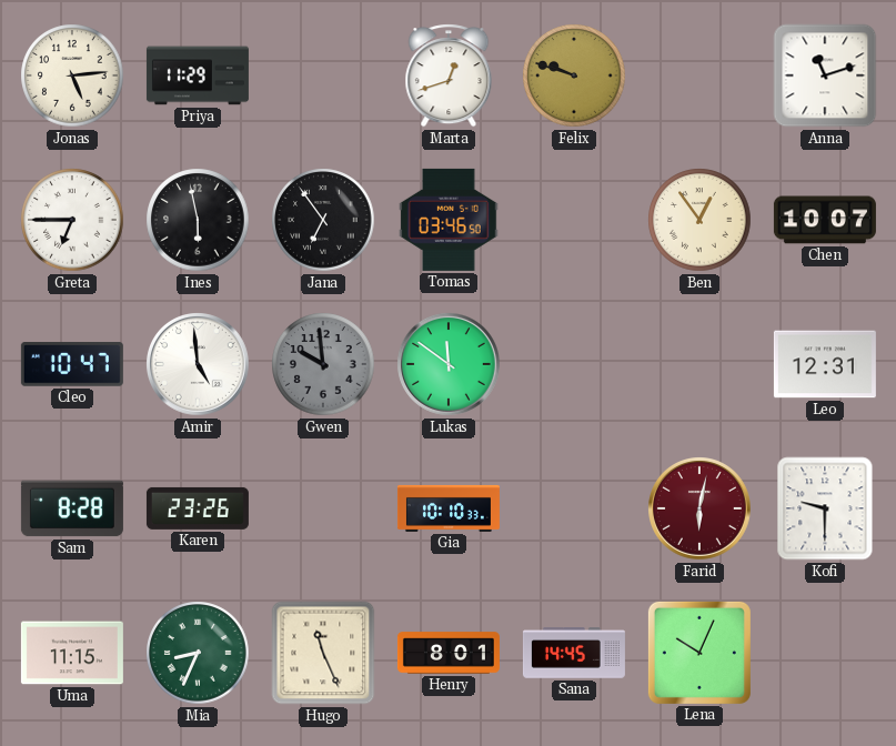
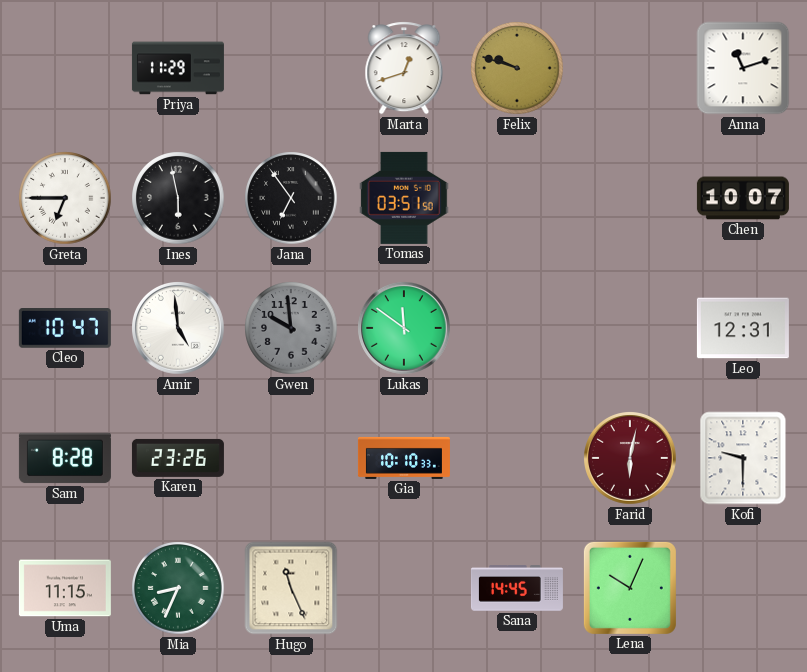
Jonas: 5:14 -> none (72, 75)
Tomas: 03:46 -> 03:51 (404, 198)
Ben: 12:54 -> none (699, 220)
Henry: 8:01 -> none (449, 653)
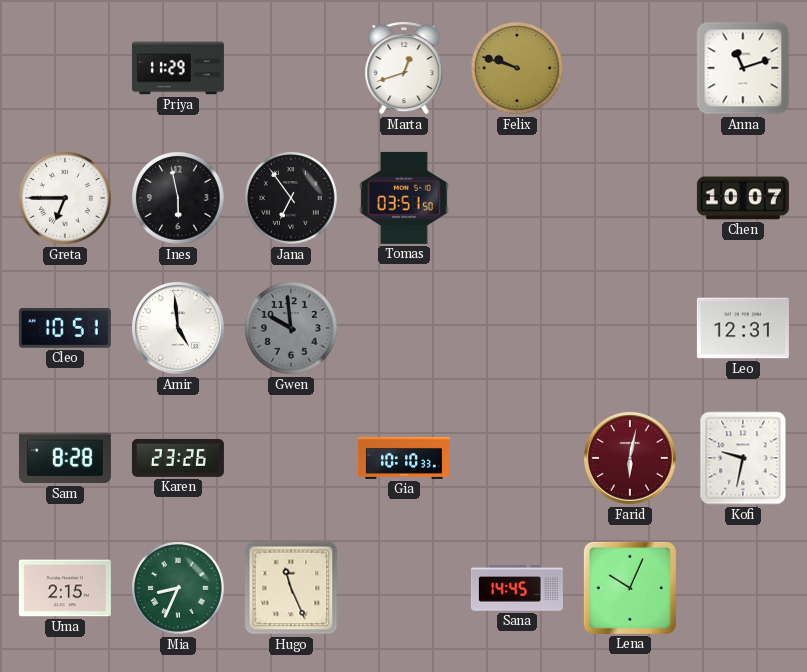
Cleo: 10:47 -> 10:51 (65, 329)
Lukas: 11:51 -> none (405, 329)
Kofi: 9:30 -> 9:32 (743, 458)
Uma: 11:15 -> 2:15 (65, 588)
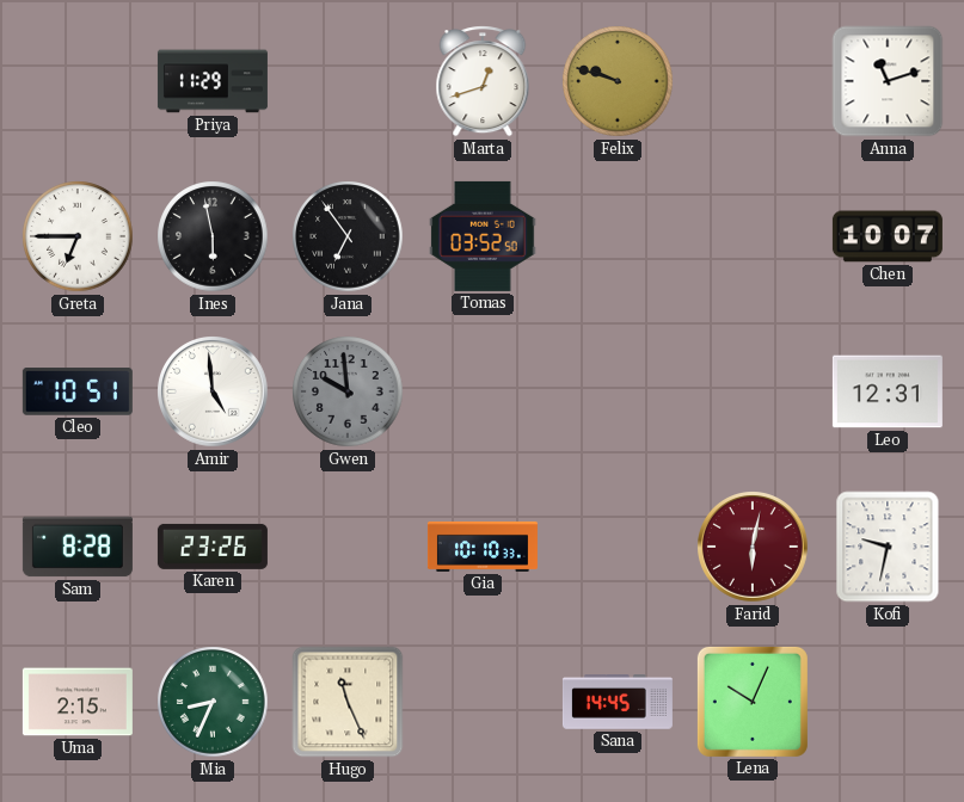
Tomas: 03:51 -> 03:52 (483, 236)
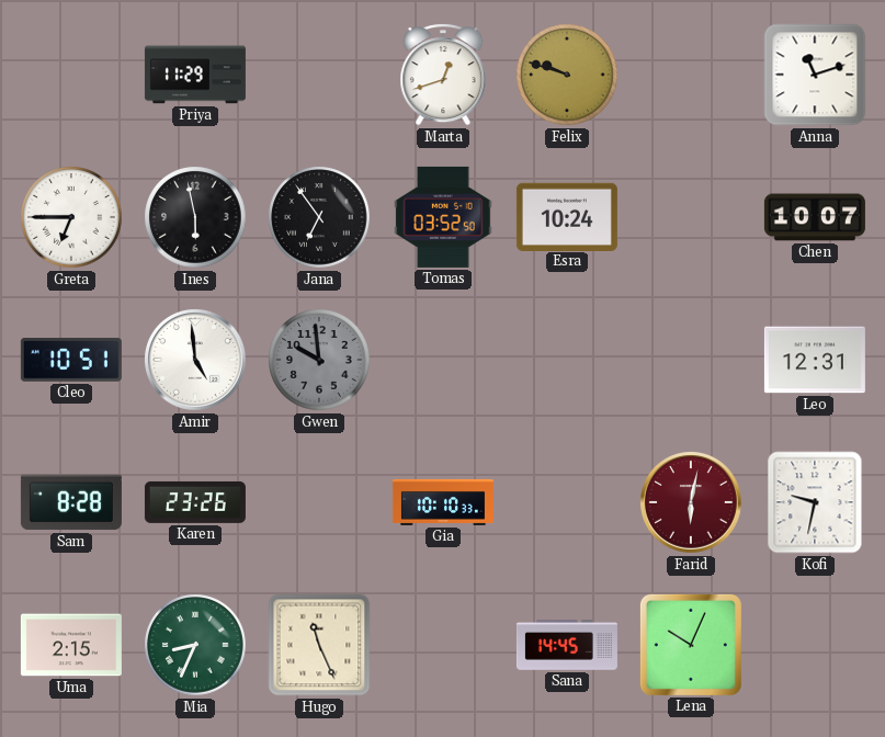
Esra: none -> 10:24 (567, 216)
